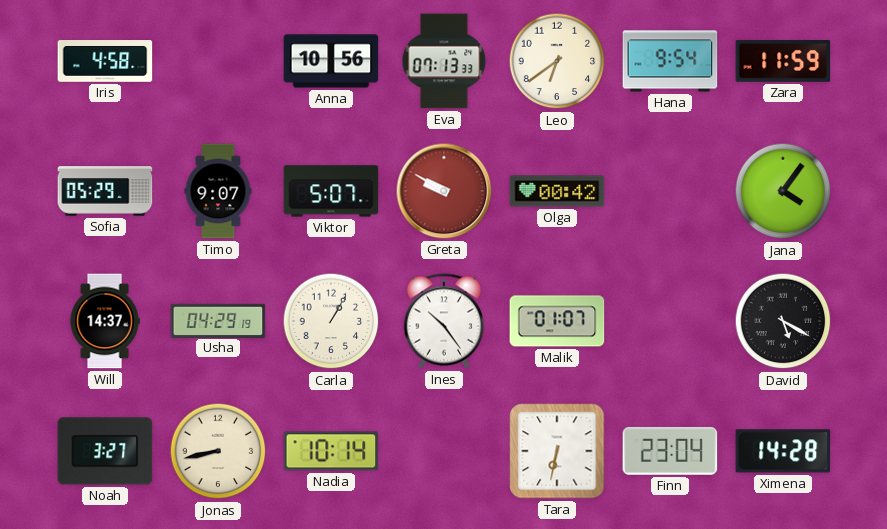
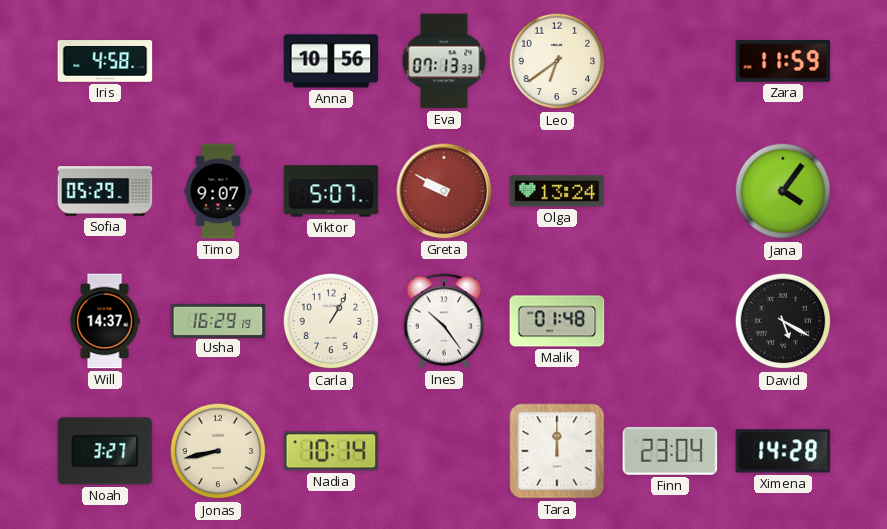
Hana: 9:54 -> none (670, 61)
Olga: 00:42 -> 13:24 (557, 191)
Usha: 04:29 -> 16:29 (218, 320)
Malik: 01:07 -> 01:48 (557, 321)
Tara: 6:32 -> 12:00 (557, 451)
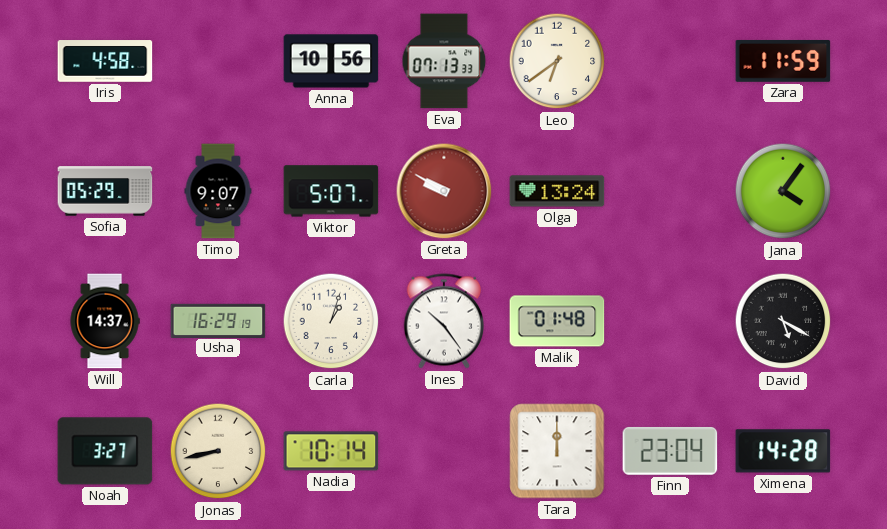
Carla: 1:05 -> 1:03 (331, 321)
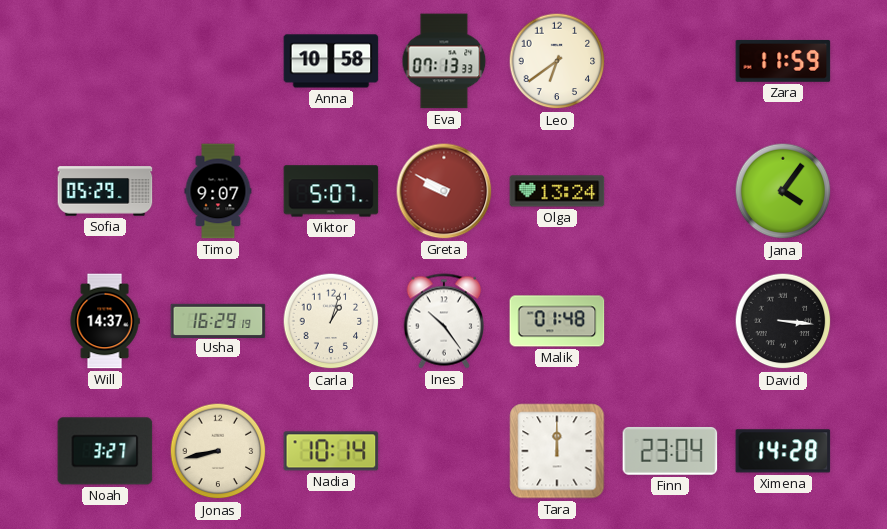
Iris: 4:58 -> none (105, 61)
Anna: 10:56 -> 10:58 (331, 61)
David: 5:20 -> 3:16 (783, 321)
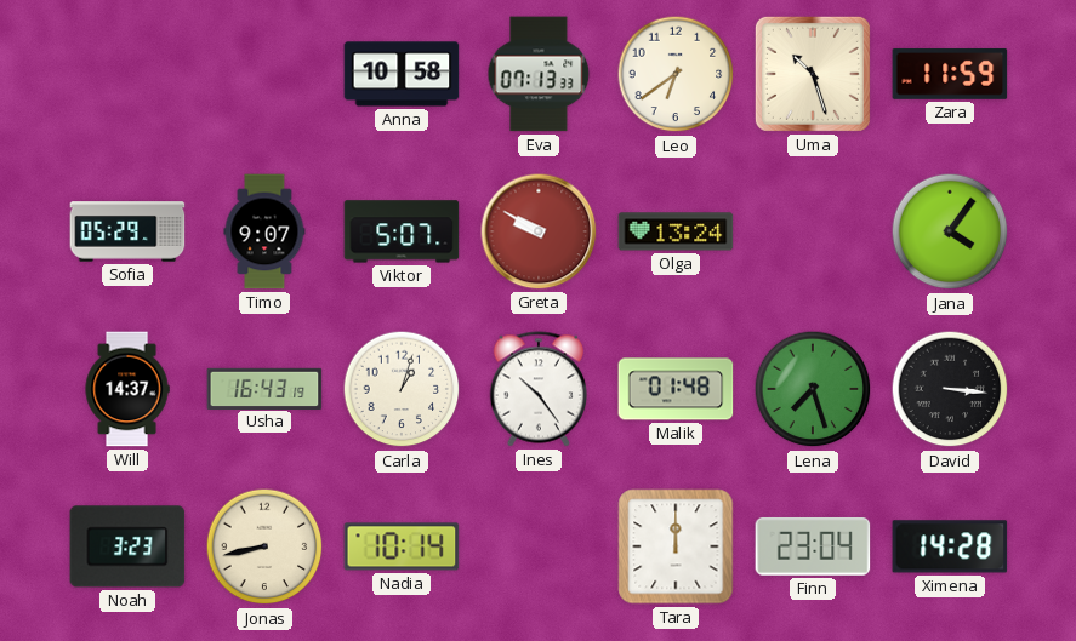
Uma: none -> 10:27 (813, 74)
Usha: 16:29 -> 16:43 (264, 388)
Lena: none -> 7:27 (813, 389)
Noah: 3:27 -> 3:23 (127, 546)
